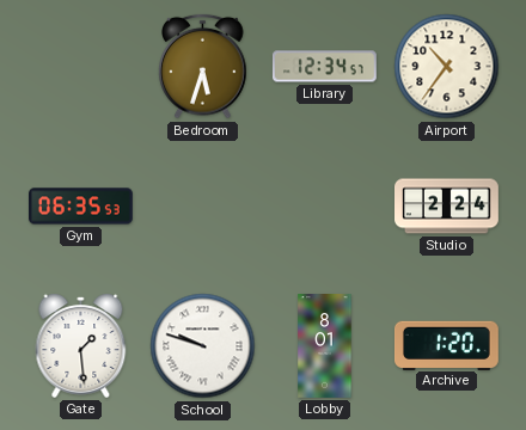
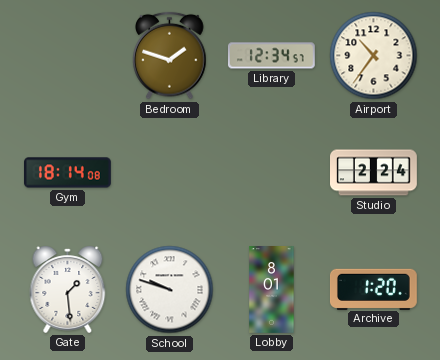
Bedroom: 5:33 -> 1:48 (170, 56)
Gym: 06:35 -> 18:14 (68, 173)
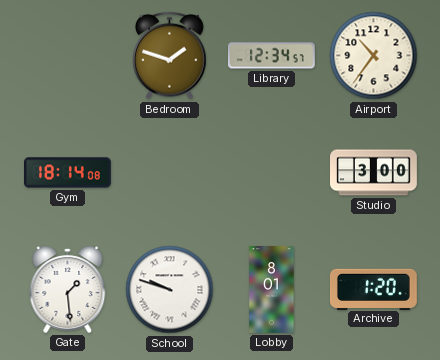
Studio: 2:24 -> 3:00 (374, 173)
